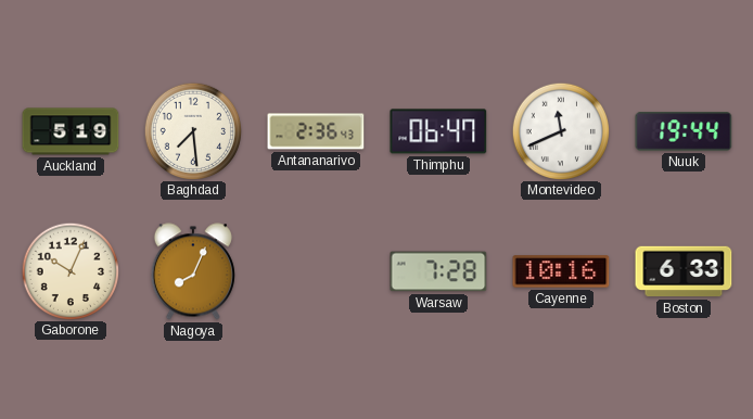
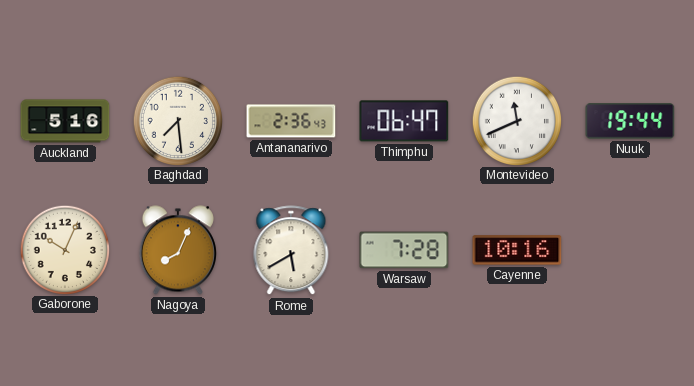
Auckland: 5:19 -> 5:16 (65, 121)
Rome: none -> 5:40 (291, 251)
Boston: 6:33 -> none (684, 271)
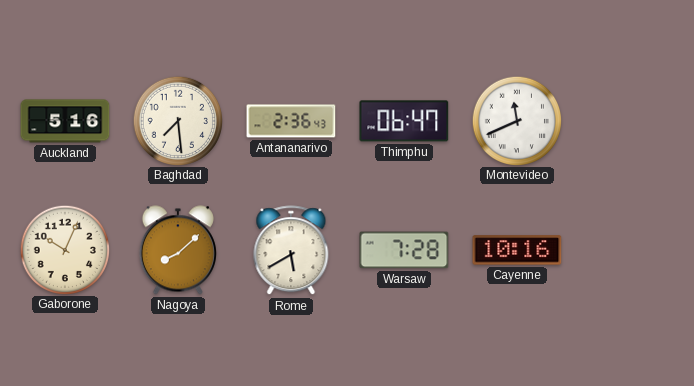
Nuuk: 19:44 -> none (630, 121)
Nagoya: 8:04 -> 8:08 (178, 250)
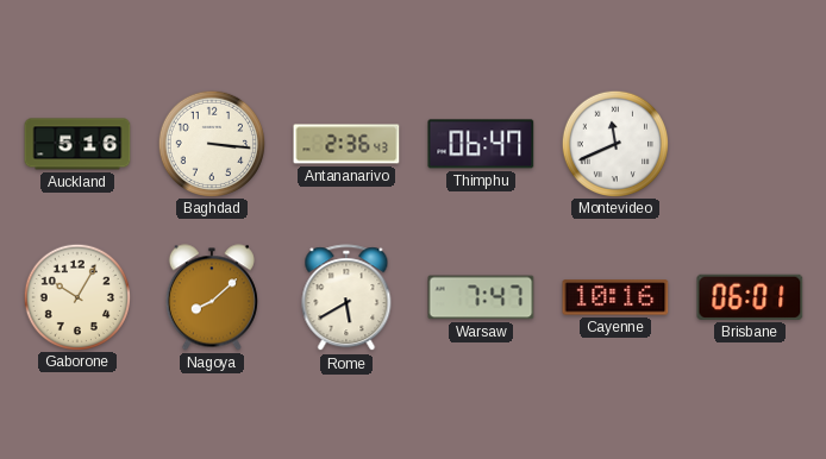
Baghdad: 7:29 -> 3:16 (211, 143)
Gaborone: 10:04 -> 10:05 (76, 296)
Warsaw: 7:28 -> 7:47 (481, 297)
Brisbane: none -> 06:01 (750, 297)
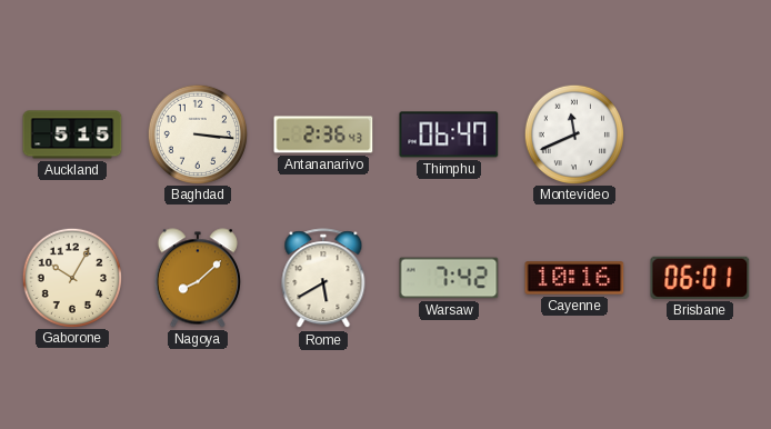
Auckland: 5:16 -> 5:15 (72, 134)
Warsaw: 7:47 -> 7:42 (449, 278)
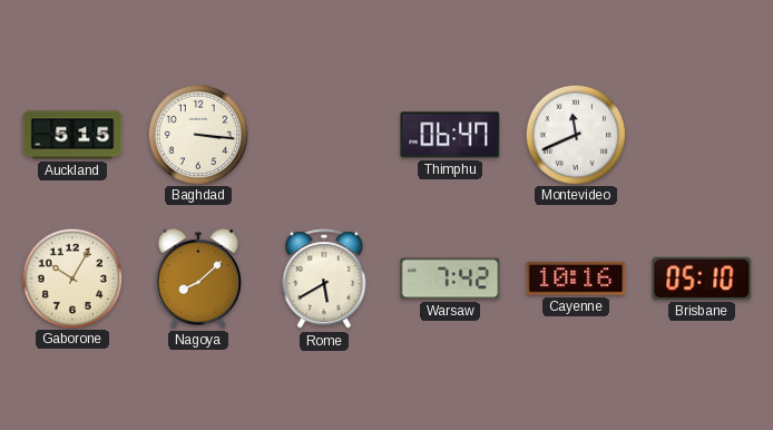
Antananarivo: 2:36 -> none (323, 134)
Brisbane: 06:01 -> 05:10 (702, 278)
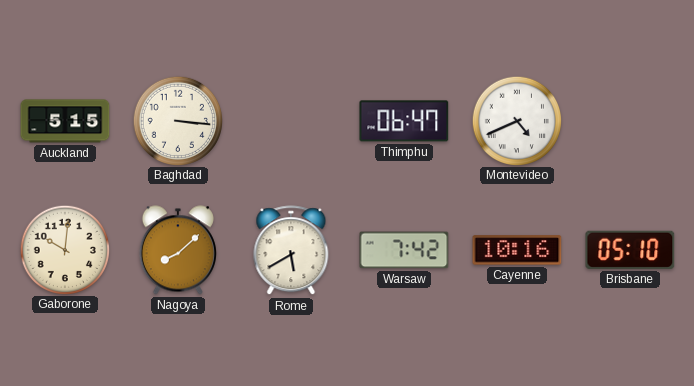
Montevideo: 11:41 -> 4:41 (516, 120)
Gaborone: 10:05 -> 10:01 (64, 249)
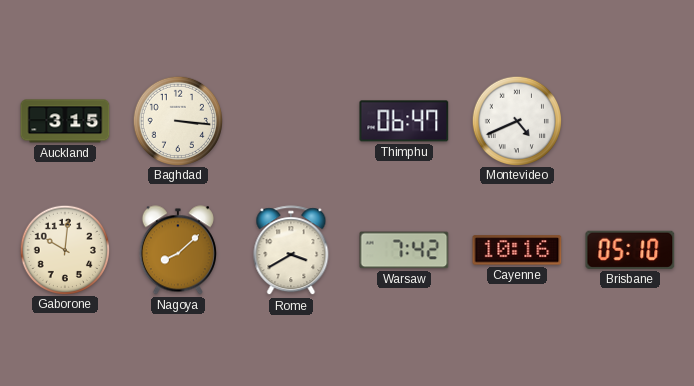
Auckland: 5:15 -> 3:15 (65, 121)
Rome: 5:40 -> 3:40 (291, 251)
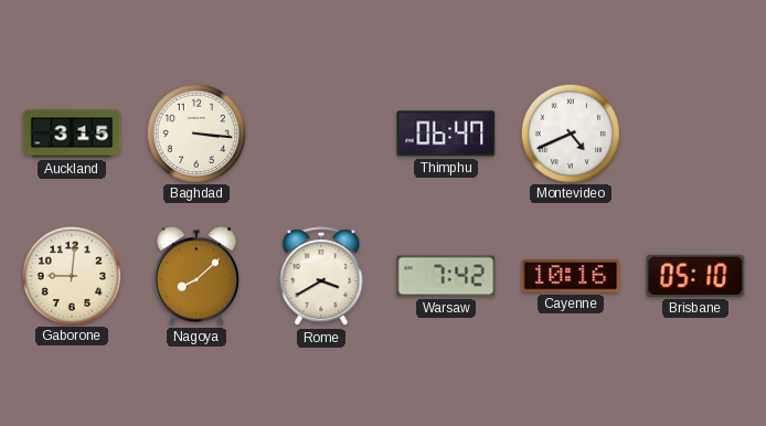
Gaborone: 10:01 -> 9:01 (71, 275)
